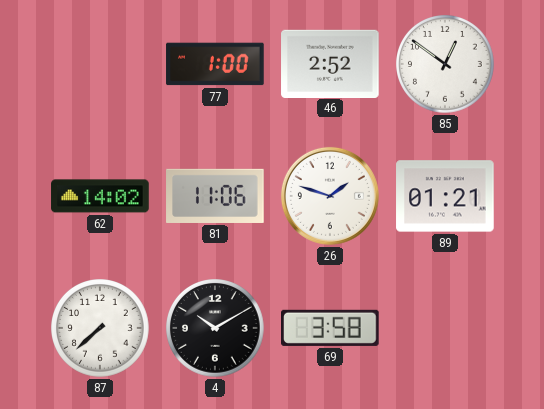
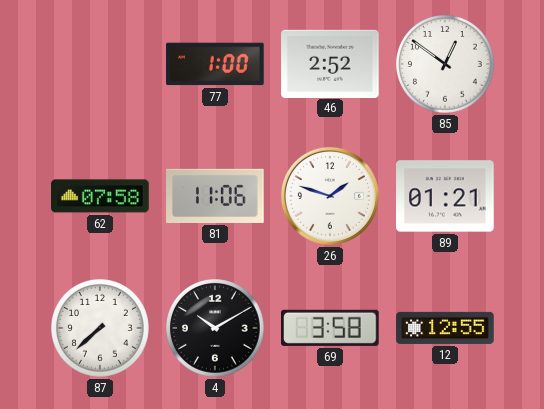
62: 14:02 -> 07:58 (100, 196)
12: none -> 12:55 (445, 328)
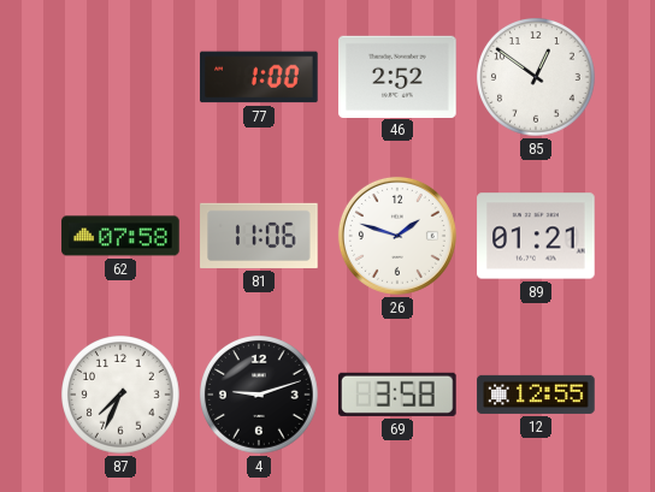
87: 7:38 -> 7:34 (122, 396)
4: 10:10 -> 9:12 (260, 396)
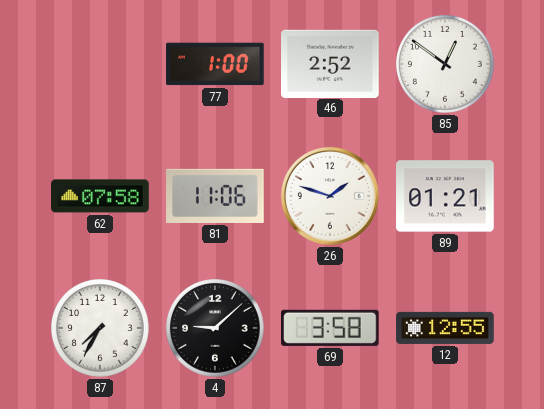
87: 7:34 -> 7:35 (101, 329)
4: 9:12 -> 9:08 (216, 329)
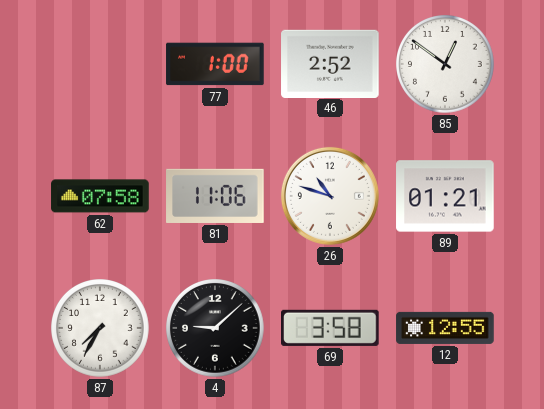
26: 1:48 -> 10:48 (330, 196)
